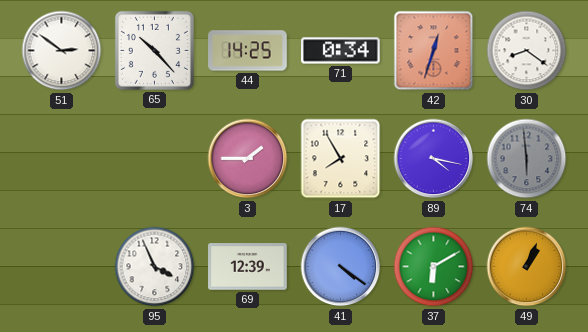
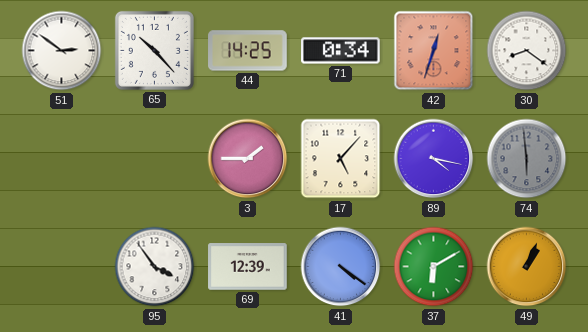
17: 7:55 -> 5:07 (341, 159)
95: 3:56 -> 3:54 (155, 267)
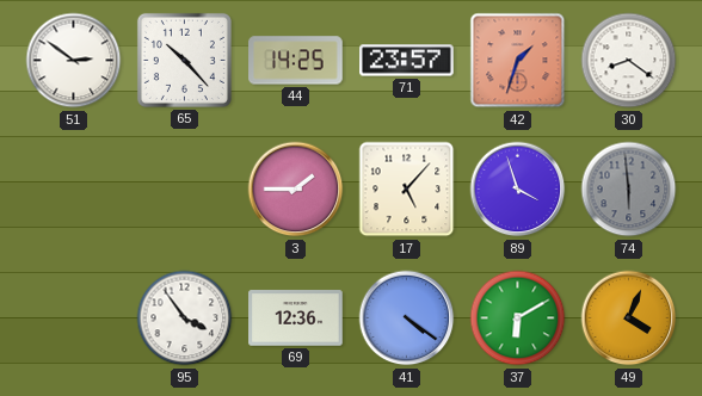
71: 0:34 -> 23:57 (407, 61)
42: 12:33 -> 1:33 (518, 61)
89: 4:17 -> 3:57 (518, 190)
69: 12:39 -> 12:36 (296, 318)
49: 1:04 -> 4:04 (629, 318)
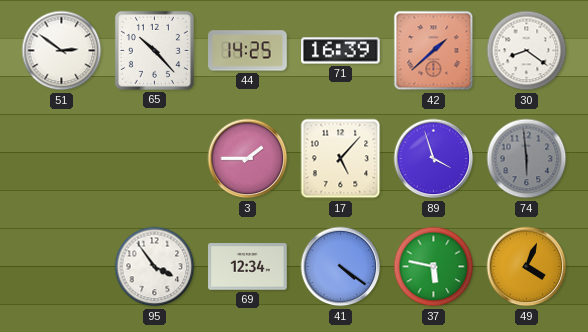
71: 23:57 -> 16:39 (341, 51)
42: 1:33 -> 1:38 (434, 51)
69: 12:36 -> 12:34 (248, 267)
37: 6:10 -> 5:47 (434, 267)
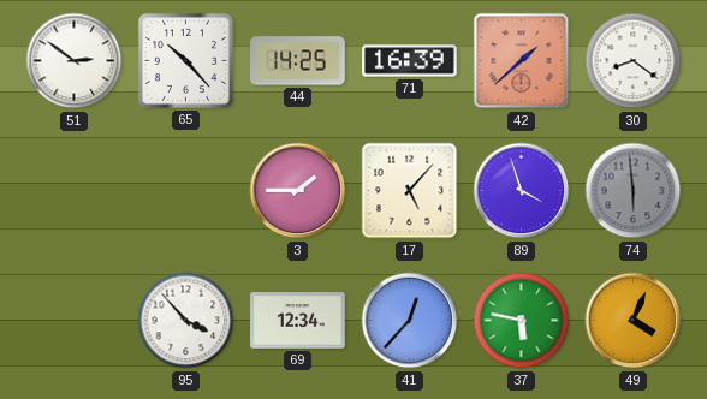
95: 3:54 -> 3:53 (186, 321)
41: 4:21 -> 12:37 (410, 321)
